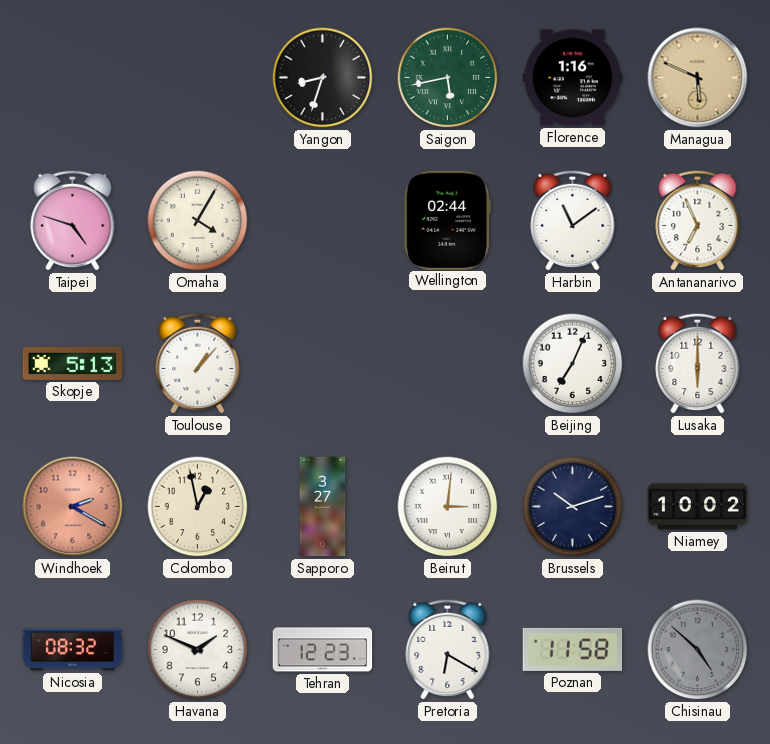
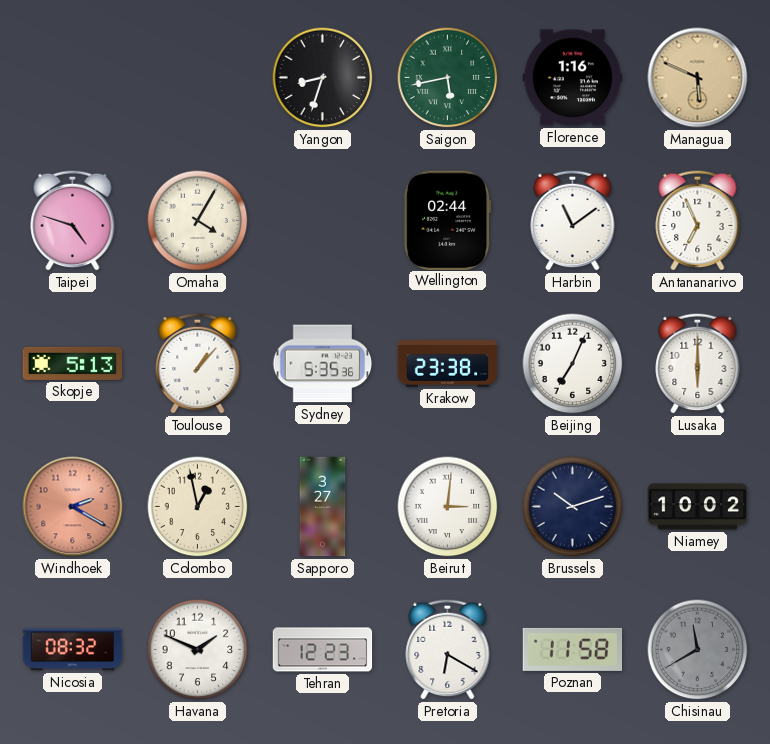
Sydney: none -> 5:35 (323, 364)
Krakow: none -> 23:38 (448, 364)
Chisinau: 4:52 -> 11:40 (698, 650)
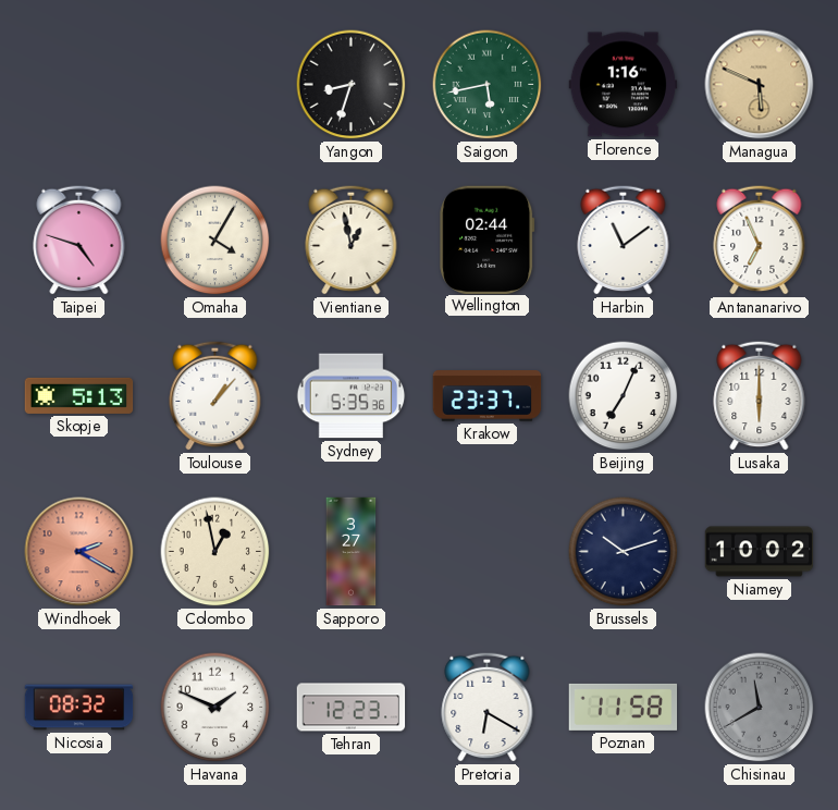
Vientiane: none -> 12:58 (352, 240)
Krakow: 23:38 -> 23:37 (488, 396)
Beirut: 3:01 -> none (448, 507)
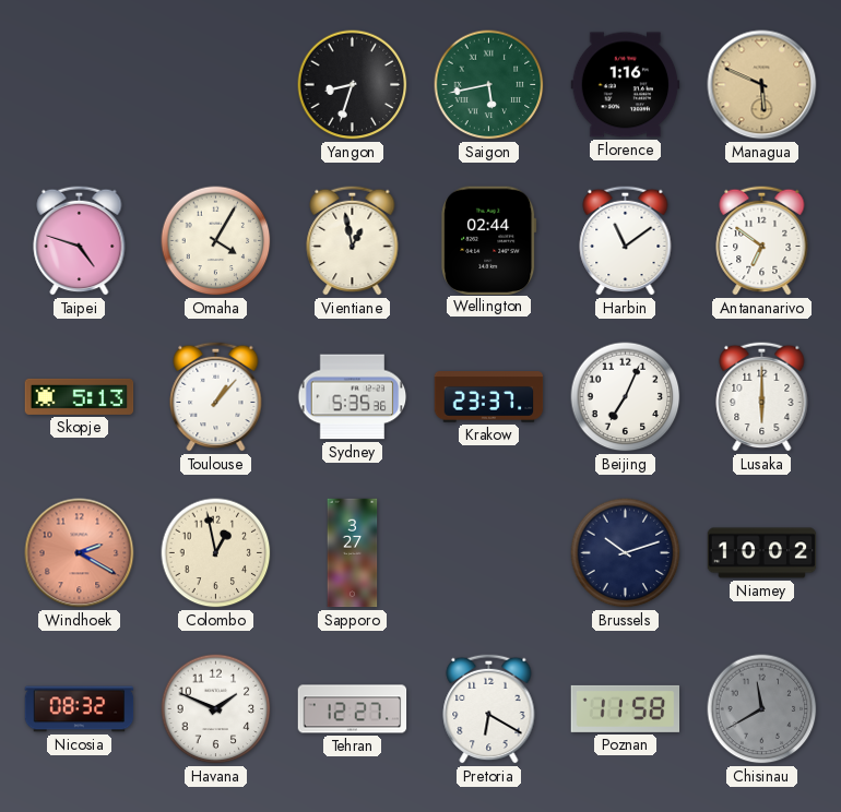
Antananarivo: 6:56 -> 6:51 (762, 240)
Tehran: 12:23 -> 12:27 (353, 709)
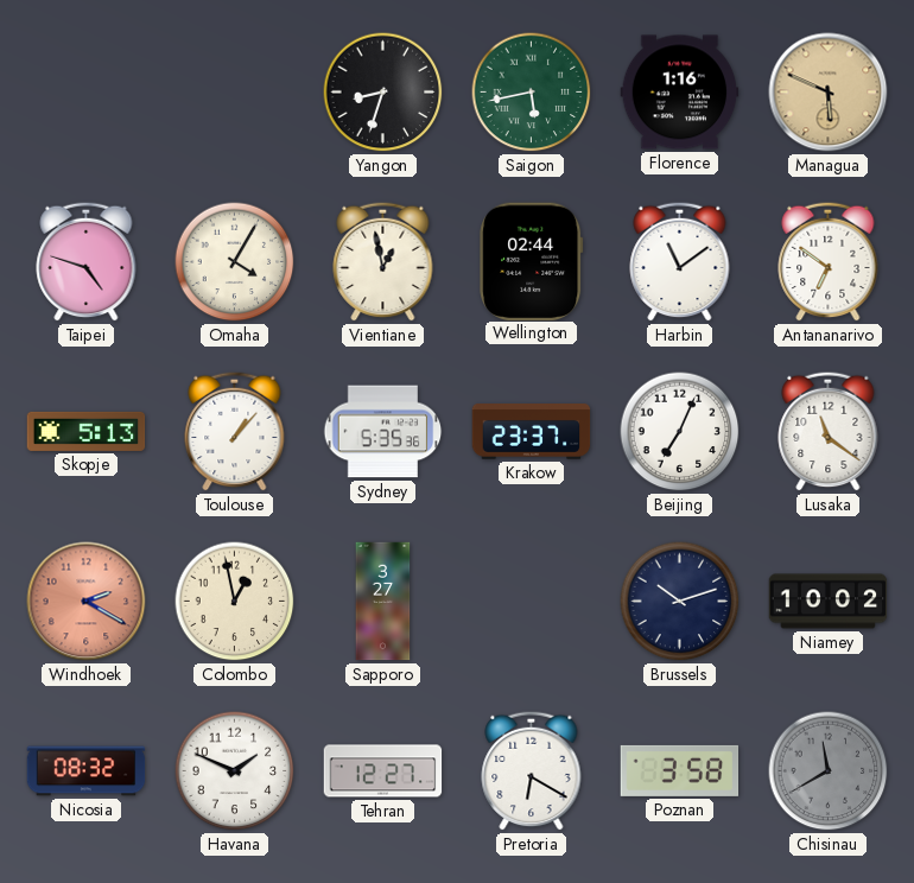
Lusaka: 6:00 -> 11:21 (829, 431)
Poznan: 11:58 -> 3:58 (680, 770)
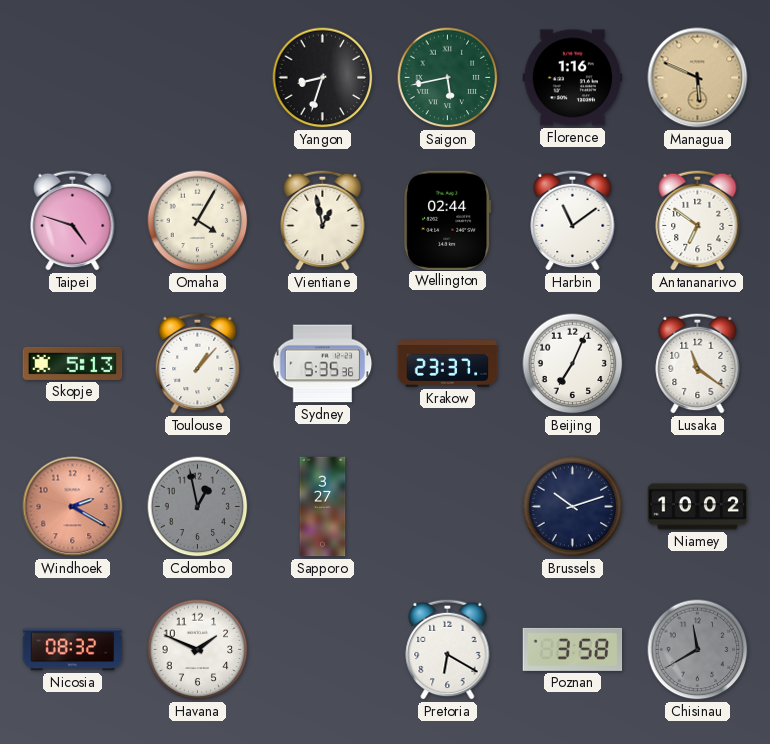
Colombo dial: cream -> grey (198, 507)
Tehran: 12:27 -> none (383, 771)
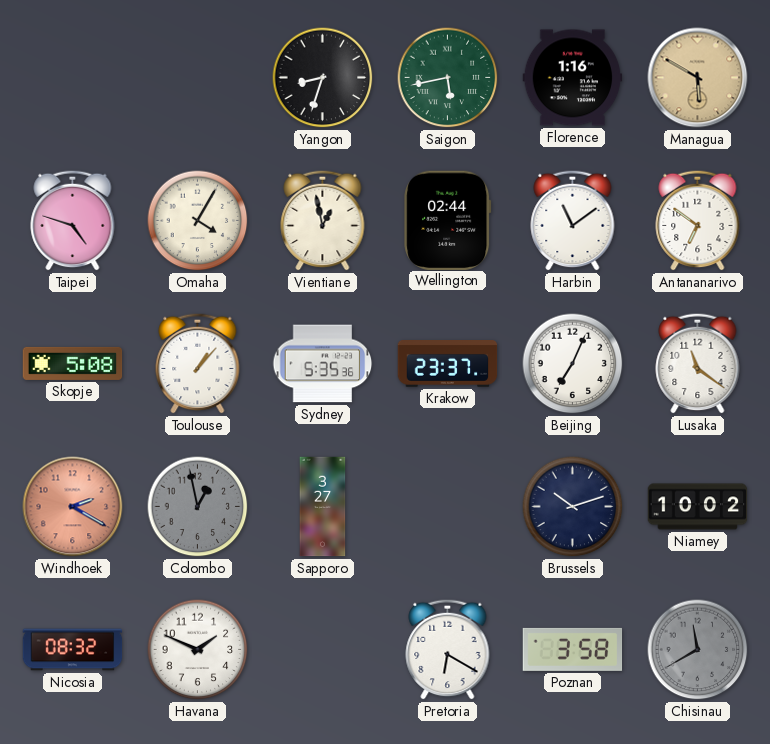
Managua: 5:49 -> 5:50 (698, 78)
Skopje: 5:13 -> 5:08 (73, 363)
